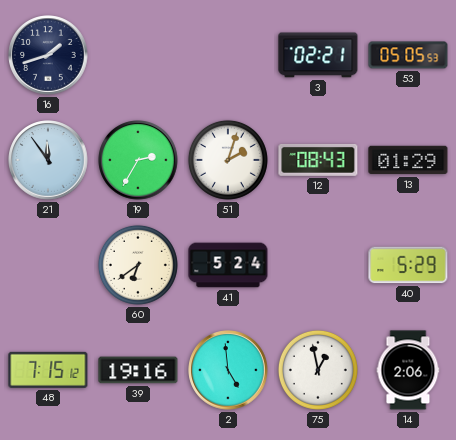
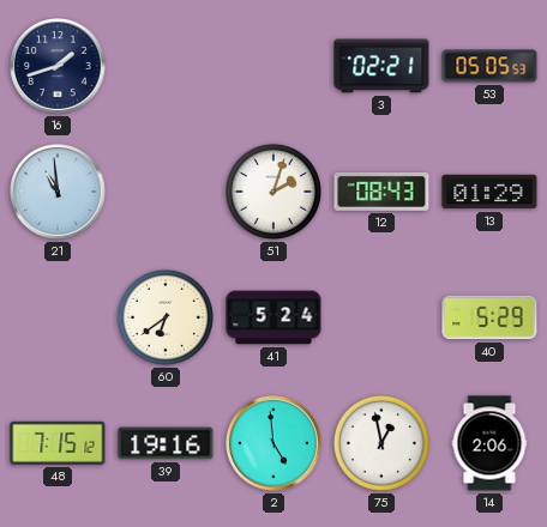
21: 11:54 -> 10:59 (58, 192)
19: 2:35 -> none (138, 160)
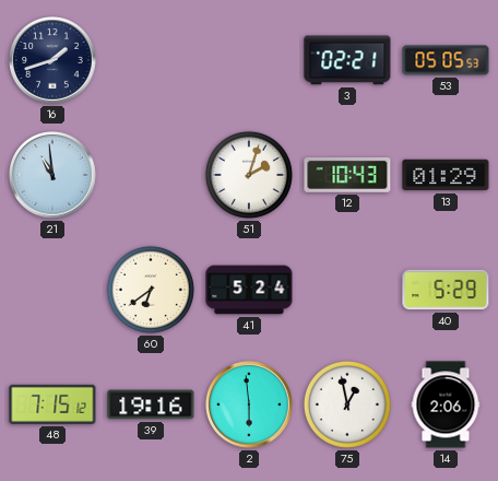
12: 08:43 -> 10:43 (347, 175)
2: 4:59 -> 5:59 (249, 404)
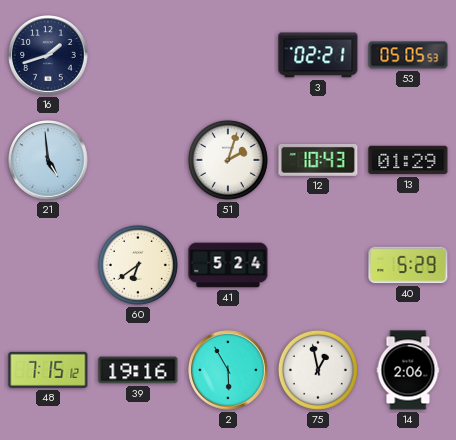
21: 10:59 -> 4:59 (48, 160)
2: 5:59 -> 5:55 (228, 370)
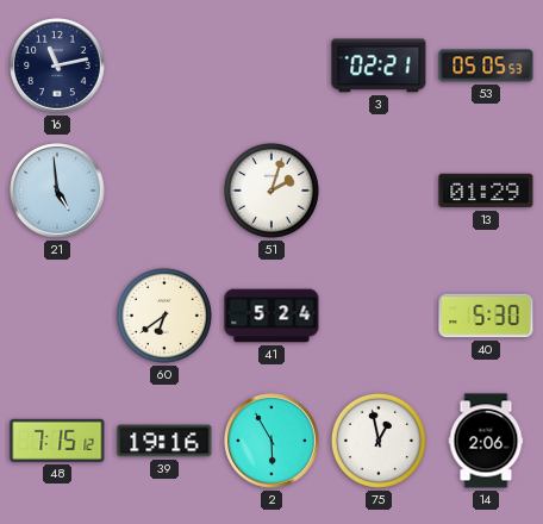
16: 1:42 -> 11:13 (57, 65)
12: 10:43 -> none (318, 160)
40: 5:29 -> 5:30 (486, 316)
